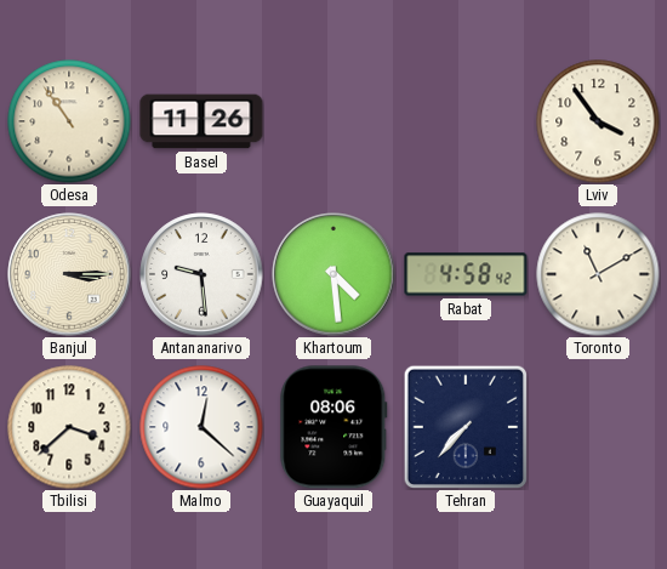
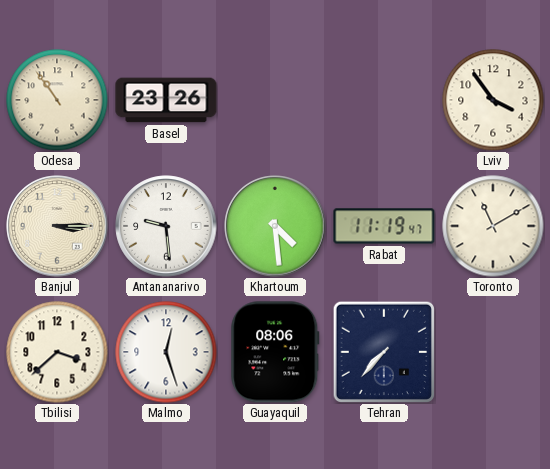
Basel: 11:26 -> 23:26 (166, 100)
Rabat: 4:58 -> 11:19 (384, 226)
Malmo: 12:22 -> 12:27 (166, 352)
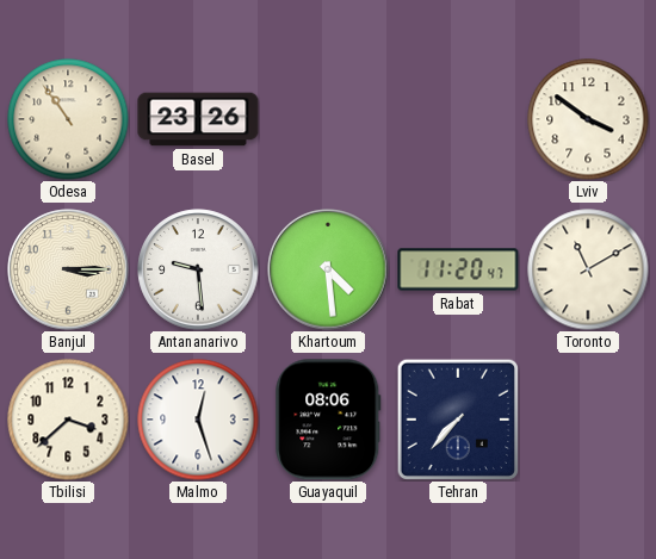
Lviv: 3:54 -> 3:51 (588, 119)
Rabat: 11:19 -> 11:20 (458, 269)
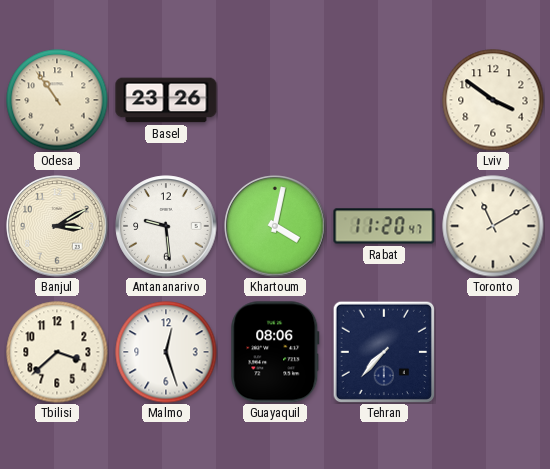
Banjul: 3:15 -> 3:10 (57, 226)
Khartoum: 4:29 -> 4:02 (275, 226)
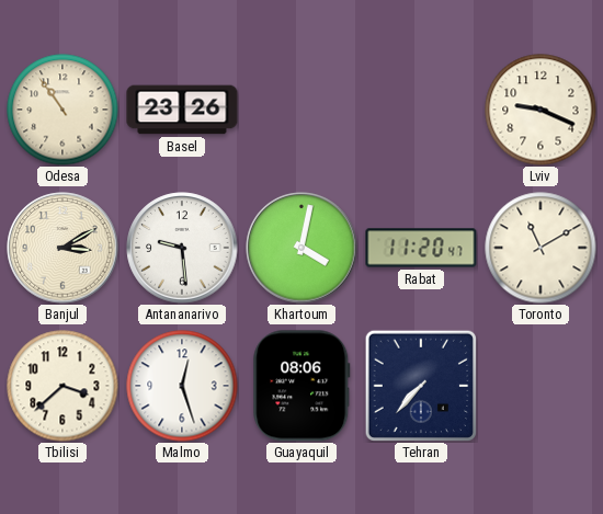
Lviv: 3:51 -> 9:19 (541, 110)
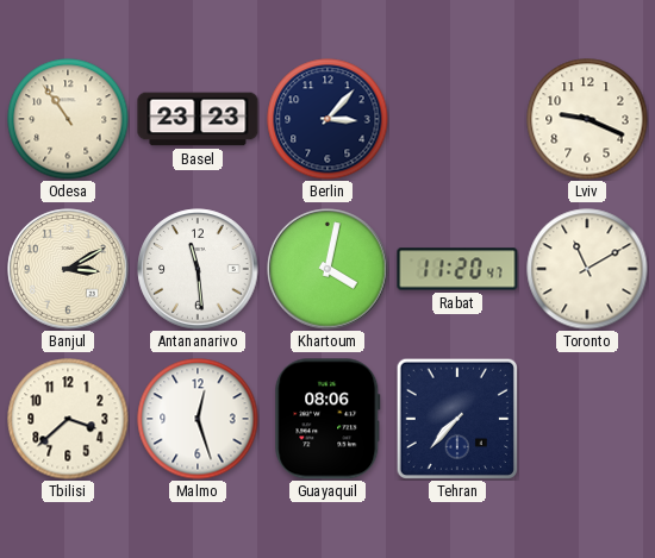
Basel: 23:26 -> 23:23 (198, 119)
Berlin: none -> 3:07 (327, 119)
Antananarivo: 9:29 -> 11:29 (198, 269)
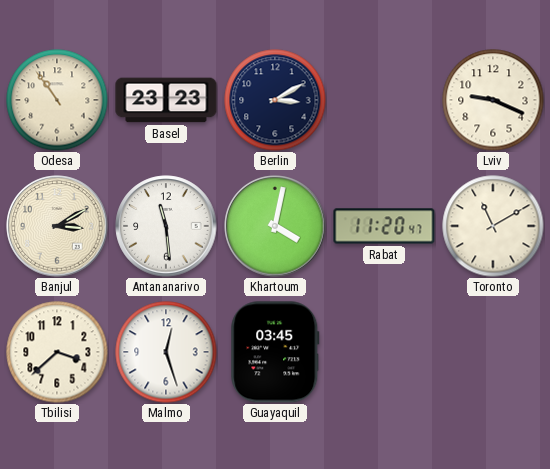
Berlin: 3:07 -> 3:10 (275, 100)
Guayaquil: 08:06 -> 03:45 (275, 352)
Tehran: 7:37 -> none (457, 419)
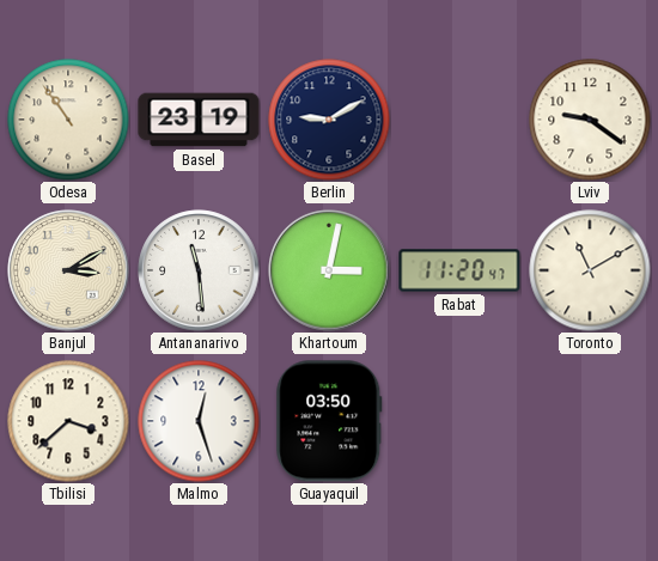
Basel: 23:23 -> 23:19 (199, 120)
Berlin: 3:10 -> 9:10 (329, 120)
Lviv: 9:19 -> 9:21 (590, 120)
Khartoum: 4:02 -> 3:02 (329, 270)
Guayaquil: 03:45 -> 03:50 (329, 421)
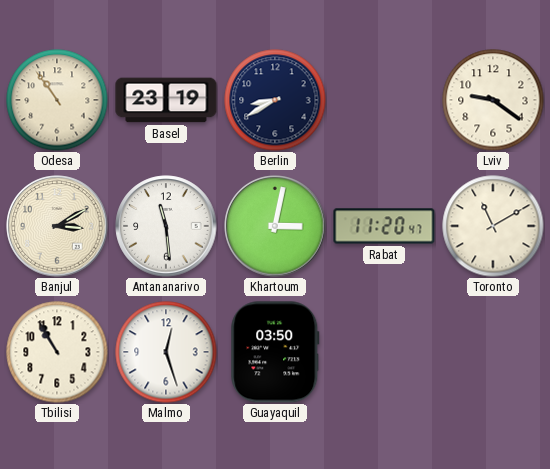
Berlin: 9:10 -> 8:40 (275, 100)
Tbilisi: 3:38 -> 10:55 (57, 352)
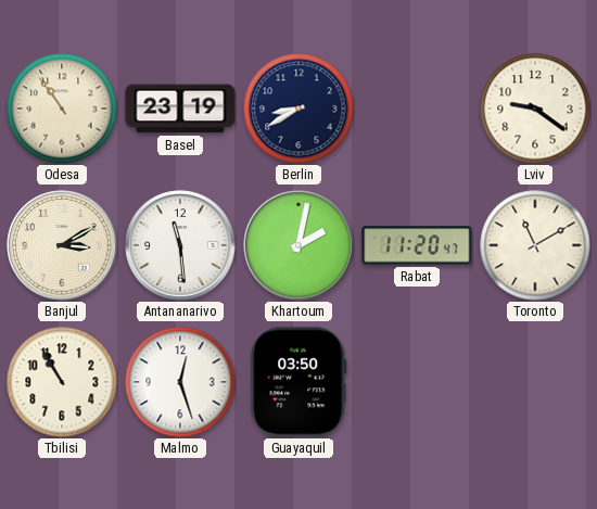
Khartoum: 3:02 -> 2:02 (298, 245)
